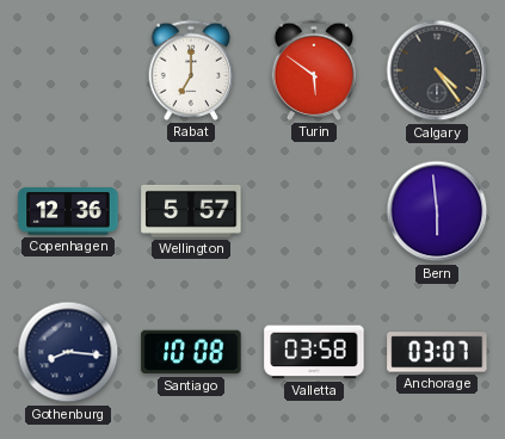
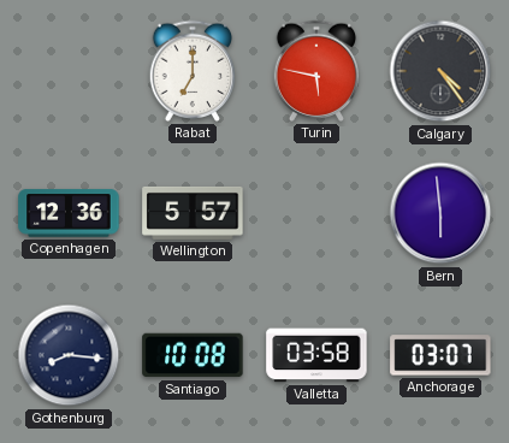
Turin: 5:51 -> 5:47 (316, 71)
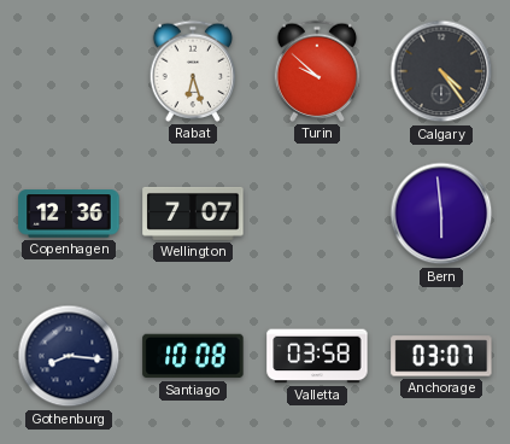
Rabat: 7:00 -> 6:27 (193, 71)
Turin: 5:47 -> 9:52 (317, 71)
Wellington: 5:57 -> 7:07 (193, 214)
